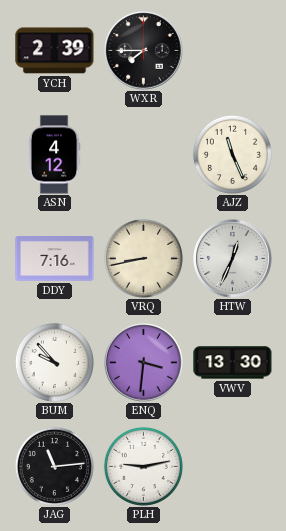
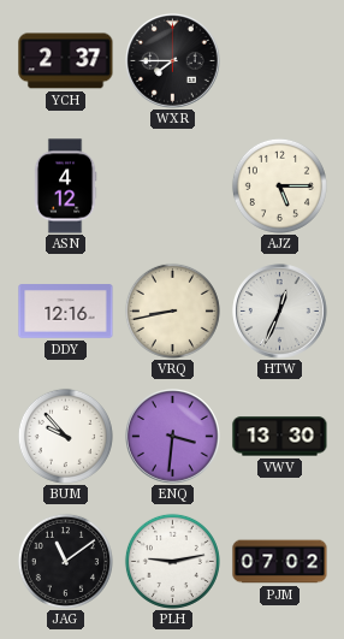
YCH: 2:39 -> 2:37 (66, 61)
AJZ: 11:26 -> 5:15 (279, 185)
DDY: 7:16 -> 12:16 (66, 312)
JAG: 11:14 -> 11:09 (65, 561)
PJM: none -> 07:02 (280, 562)
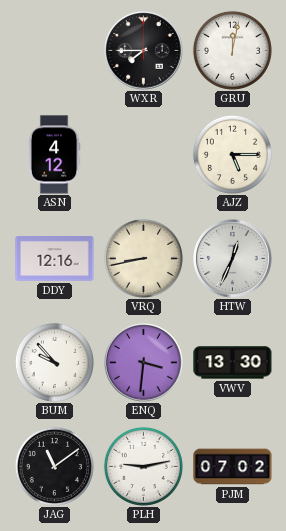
YCH: 2:37 -> none (66, 61)
GRU: none -> 12:02 (232, 50)
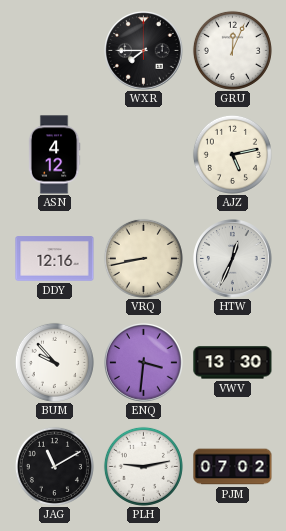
GRU: 12:02 -> 12:04 (232, 50)
AJZ: 5:15 -> 5:13 (232, 154)
JAG: 11:09 -> 11:10 (54, 466)
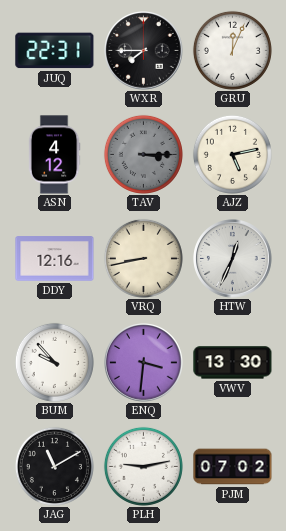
JUQ: none -> 22:31 (55, 51)
TAV: none -> 3:15 (143, 154)
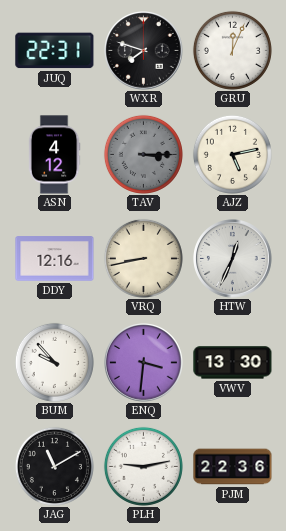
WXR: 7:45 -> 7:48 (144, 51)
PJM: 07:02 -> 22:36 (233, 467)
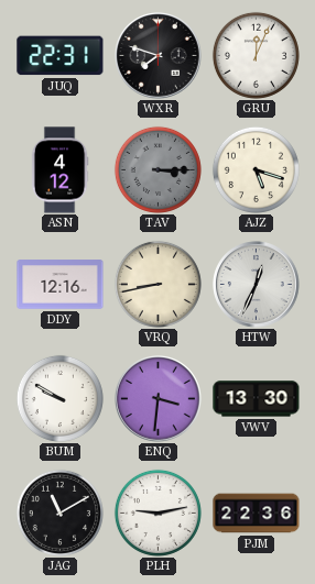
AJZ: 5:13 -> 5:18 (256, 169)
BUM: 9:53 -> 9:50 (59, 398)
